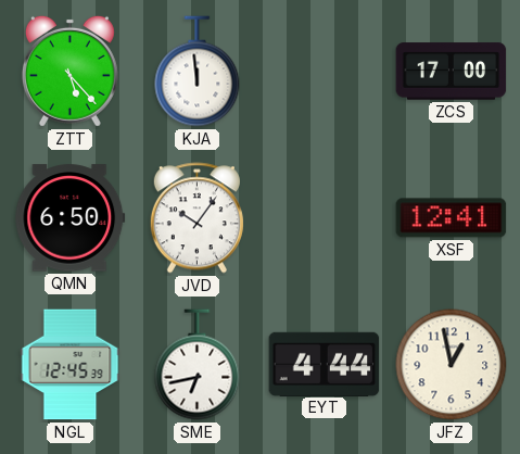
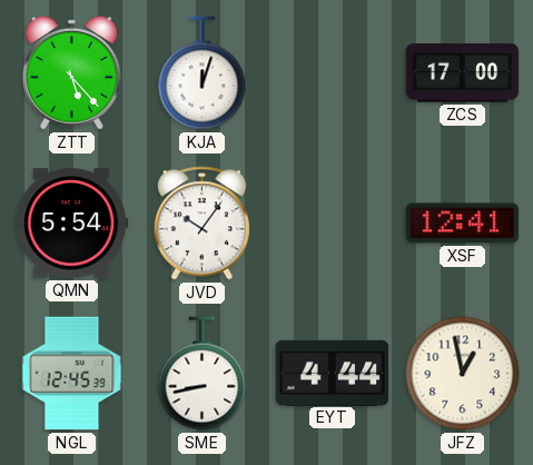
KJA: 11:59 -> 12:03 (203, 73)
QMN: 6:50 -> 5:54 (72, 224)
SME: 6:43 -> 8:43 (203, 374)
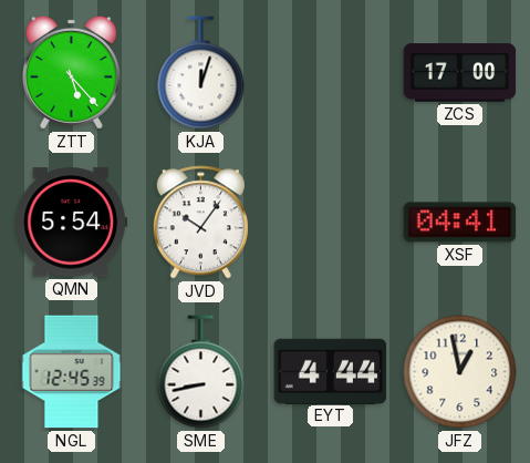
XSF: 12:41 -> 04:41 (460, 223)
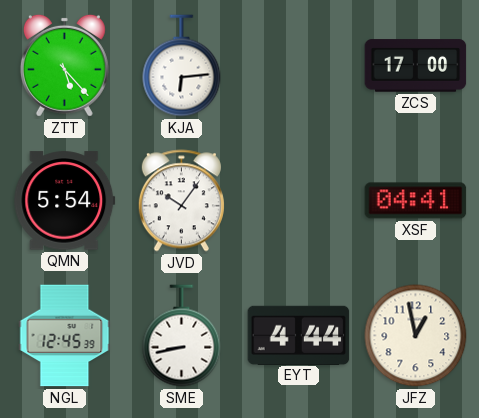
KJA: 12:03 -> 6:14 (182, 66)
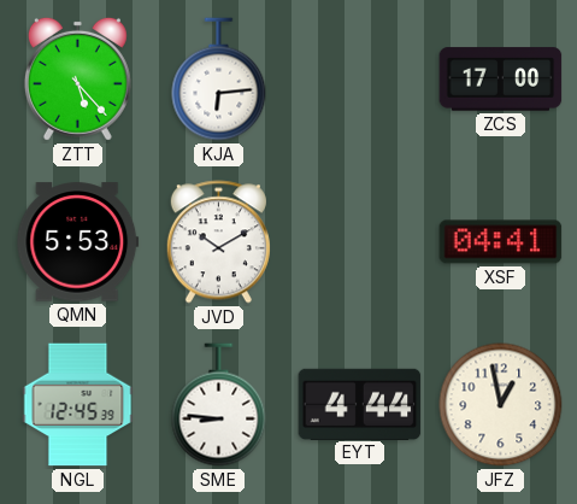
QMN: 5:54 -> 5:53 (78, 242)
JVD: 10:06 -> 10:10 (218, 242)
SME: 8:43 -> 8:46 (219, 405)
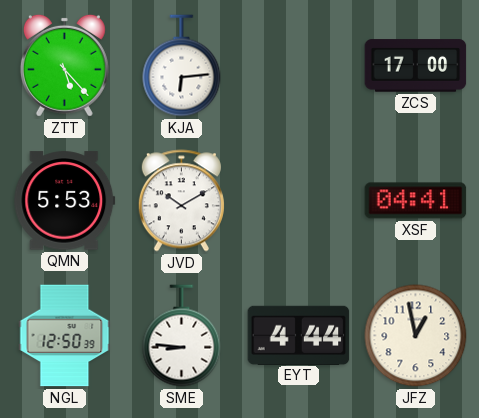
NGL: 12:45 -> 12:50 (65, 336)
